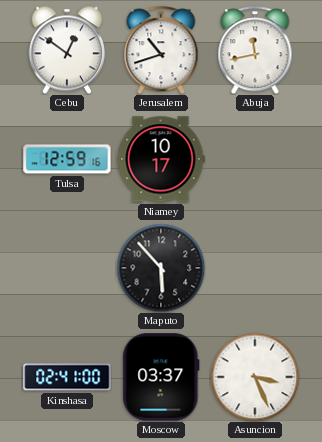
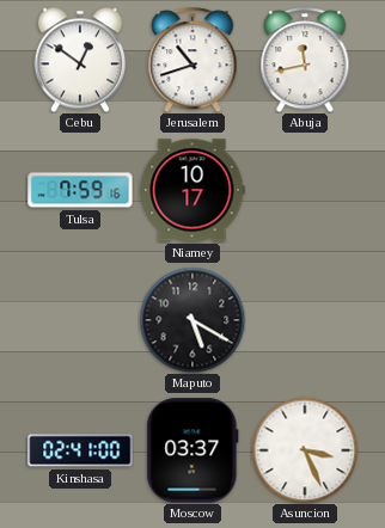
Tulsa: 12:59 -> 7:59 (80, 190)
Maputo: 5:53 -> 5:20 (192, 320)
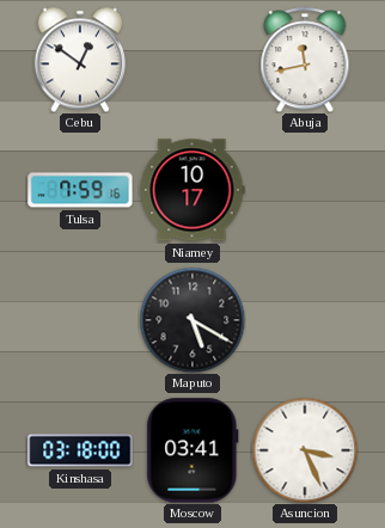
Jerusalem: 10:42 -> none (192, 60)
Kinshasa: 02:41 -> 03:18 (80, 450)
Moscow: 03:37 -> 03:41 (192, 450)
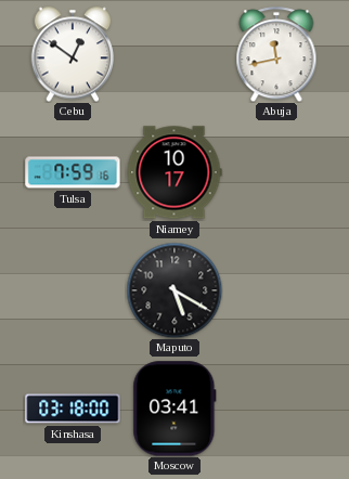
Asuncion: 3:26 -> none (305, 450)
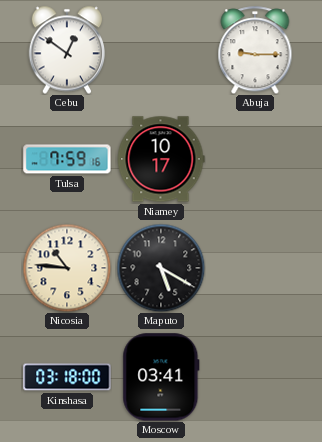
Abuja: 11:43 -> 9:15 (255, 50)
Nicosia: none -> 10:46 (67, 268)
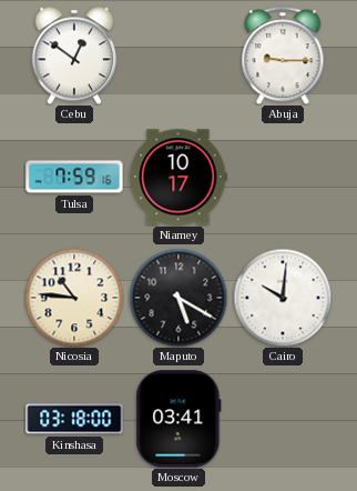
Cairo: none -> 10:01 (283, 298)
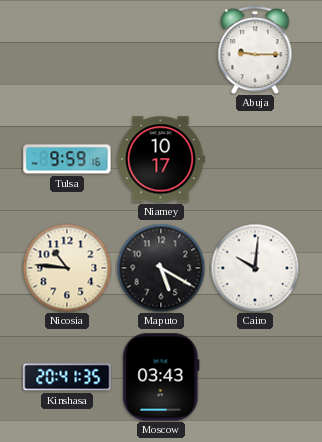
Cebu: 12:51 -> none (74, 56)
Tulsa: 7:59 -> 9:59 (67, 159)
Kinshasa: 03:18 -> 20:41 (67, 377)
Moscow: 03:41 -> 03:43 (161, 377)
